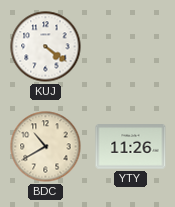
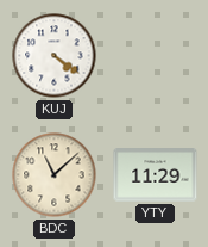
BDC: 10:40 -> 11:08 (55, 175)
YTY: 11:26 -> 11:29 (156, 175)
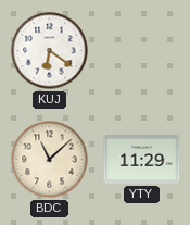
KUJ: 4:21 -> 6:21 (50, 51)
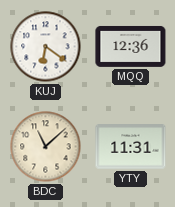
MQQ: none -> 12:36 (131, 46)
YTY: 11:29 -> 11:31 (131, 147)
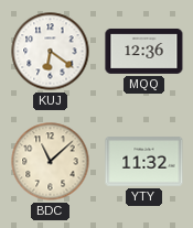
YTY: 11:31 -> 11:32 (144, 162)
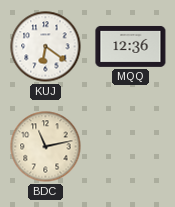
BDC: 11:08 -> 11:13 (46, 147)
YTY: 11:32 -> none (144, 162)
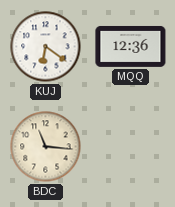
BDC: 11:13 -> 11:16 (46, 147)
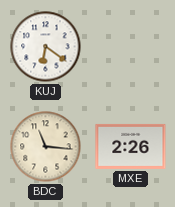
MQQ: 12:36 -> none (131, 46)
MXE: none -> 2:26 (131, 146)
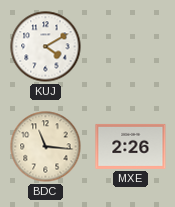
KUJ: 6:21 -> 4:10 (46, 47)
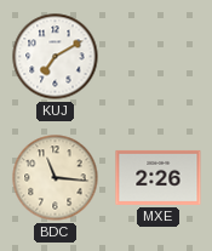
KUJ: 4:10 -> 7:10 (56, 57)
